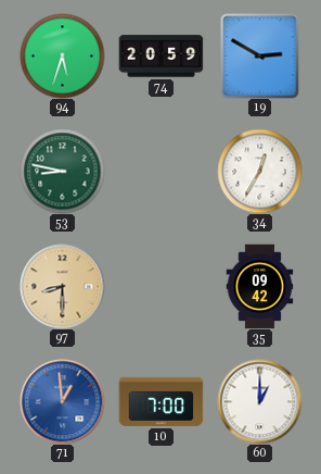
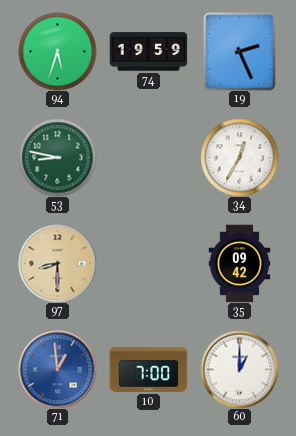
74: 20:59 -> 19:59 (148, 52)
19: 2:50 -> 2:26 (240, 51)
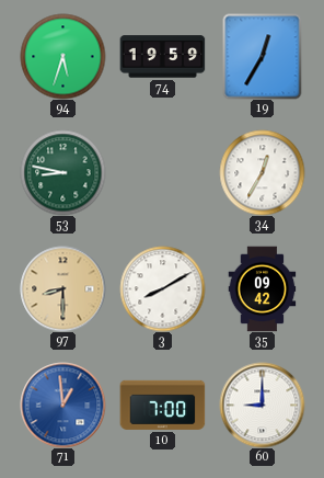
19: 2:26 -> 12:35 (263, 56)
3: none -> 8:10 (162, 288)
60: 1:00 -> 9:00 (262, 405)
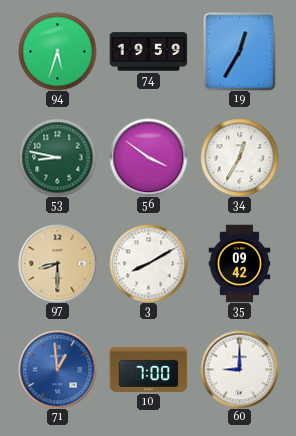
56: none -> 3:51 (148, 157)
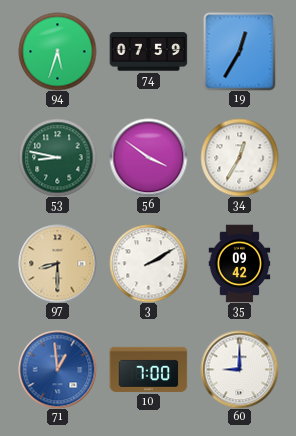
74: 19:59 -> 07:59 (148, 52)
3: 8:10 -> 2:10 (148, 263)
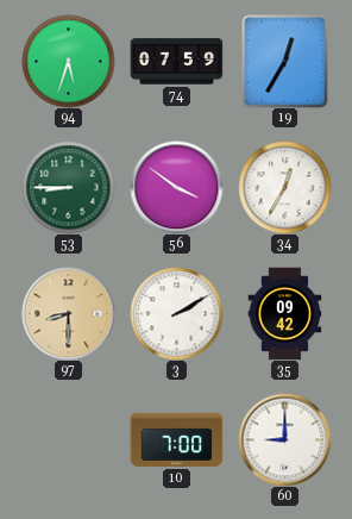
53: 8:47 -> 8:45 (68, 187)
71: 12:59 -> none (57, 369)
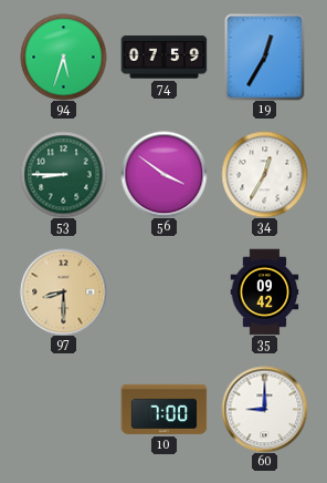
3: 2:10 -> none (176, 313)
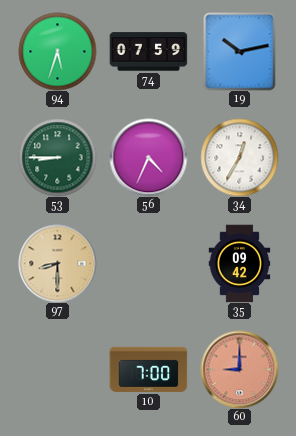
19: 12:35 -> 10:13 (240, 51)
56: 3:51 -> 4:34 (148, 157)
60 dial: white -> salmon (239, 369)
